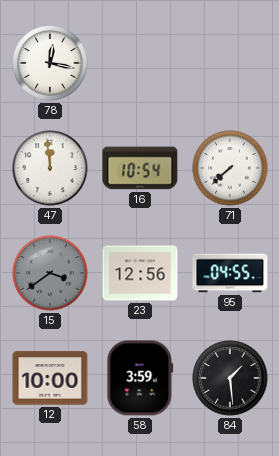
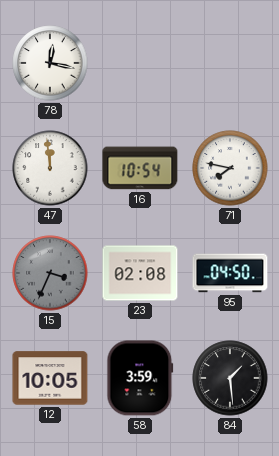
71: 7:38 -> 7:47 (230, 168)
15: 3:39 -> 3:34 (50, 273)
23: 12:56 -> 02:08 (140, 273)
95: 04:55 -> 04:50 (230, 273)
12: 10:00 -> 10:05 (50, 378)
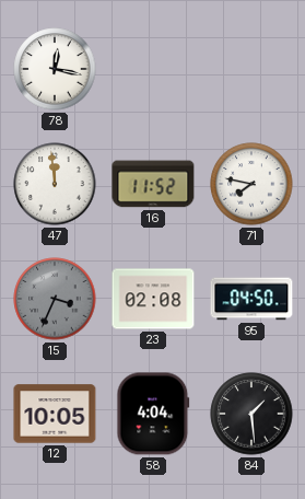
16: 10:54 -> 11:52 (153, 184)
58: 3:59 -> 4:04 (153, 414)
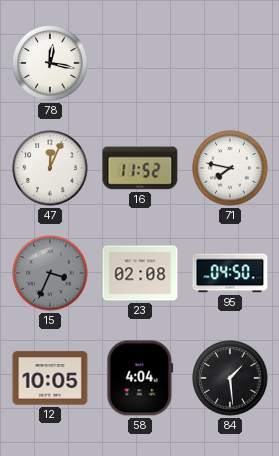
47: 11:59 -> 12:04 (50, 168)
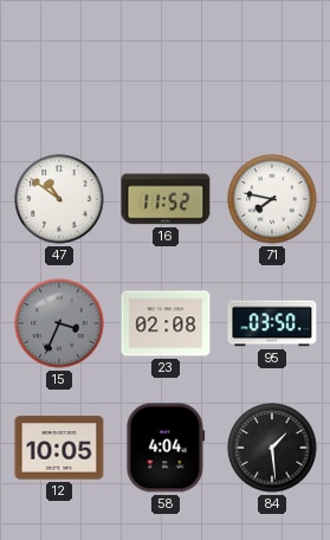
78: 12:17 -> none (50, 63)
47: 12:04 -> 10:51 (59, 199)
95: 04:50 -> 03:50 (272, 323)
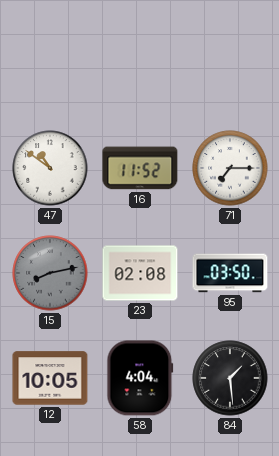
71: 7:47 -> 7:15 (230, 168)
15: 3:34 -> 8:13 (50, 273)
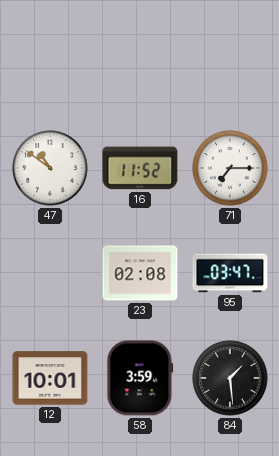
15: 8:13 -> none (50, 273)
95: 03:50 -> 03:47 (230, 273)
12: 10:05 -> 10:01 (50, 378)
58: 4:04 -> 3:59 (140, 378)
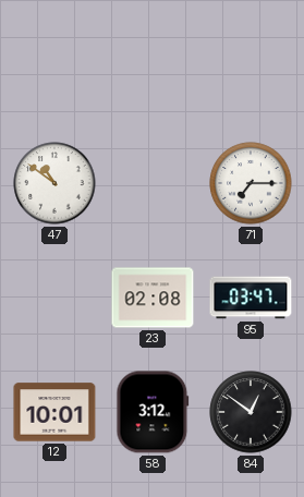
16: 11:52 -> none (140, 168)
58: 3:59 -> 3:12 (153, 412)
84: 1:29 -> 12:51 (251, 412)
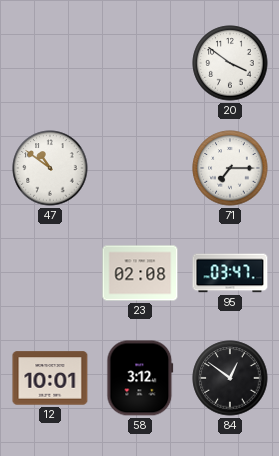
20: none -> 3:51 (230, 63)
